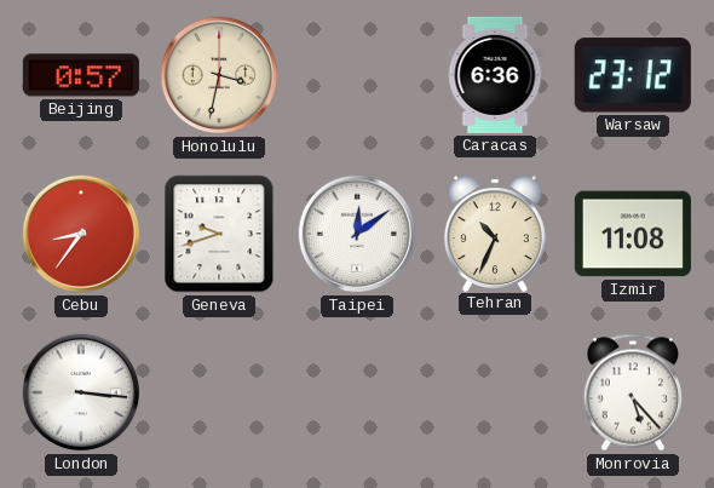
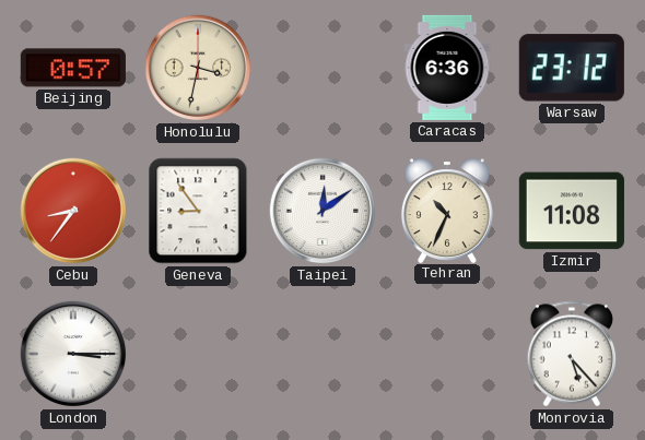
Geneva: 9:42 -> 8:54 (198, 211)
London: 3:16 -> 3:15 (73, 354)
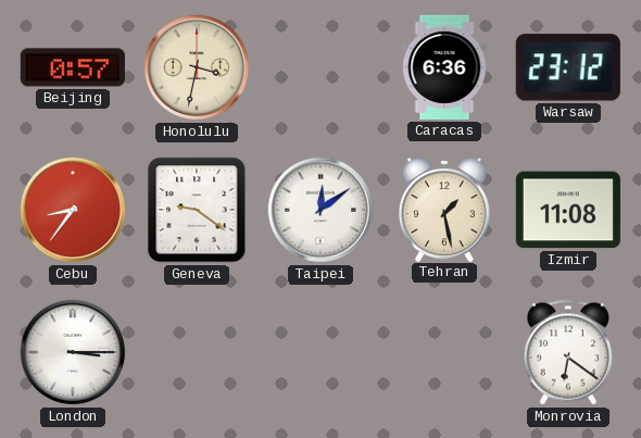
Geneva: 8:54 -> 9:21 (197, 210)
Tehran: 10:34 -> 1:28 (444, 209)
Monrovia: 5:23 -> 6:21 (568, 352)
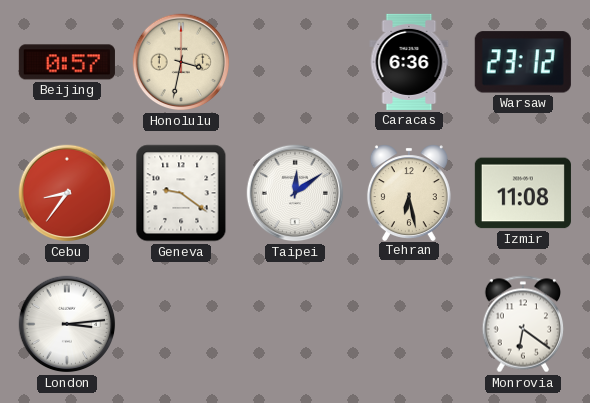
Tehran: 1:28 -> 6:28 (409, 192)
London: 3:15 -> 3:14 (67, 324)
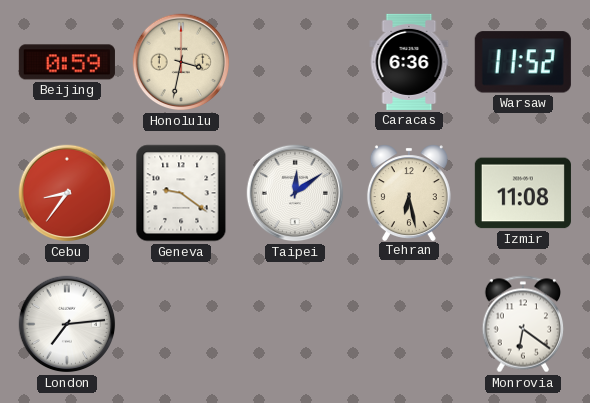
Beijing: 0:57 -> 0:59 (67, 62)
Warsaw: 23:12 -> 11:52 (523, 62)
London: 3:14 -> 7:14 (67, 324)
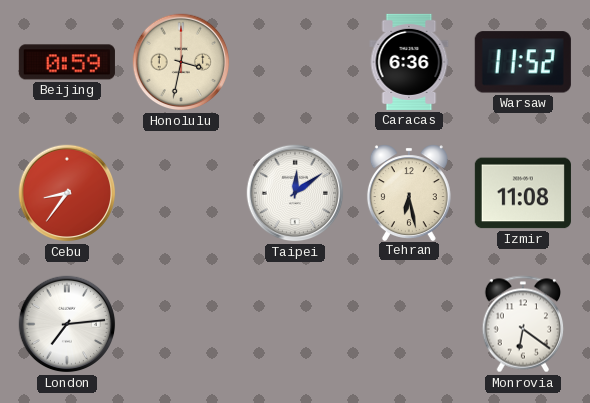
Geneva: 9:21 -> none (181, 193)
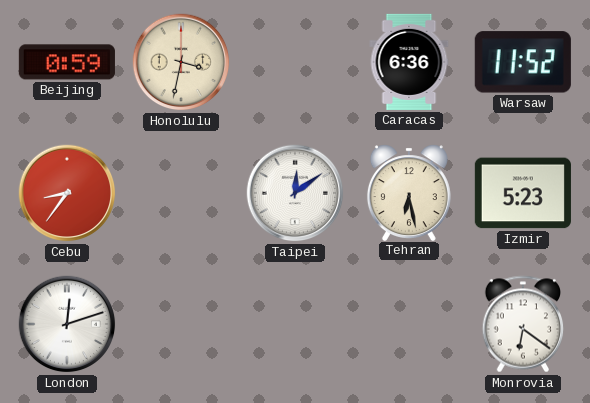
Izmir: 11:08 -> 5:23 (523, 193)
London: 7:14 -> 12:12 (67, 324)
